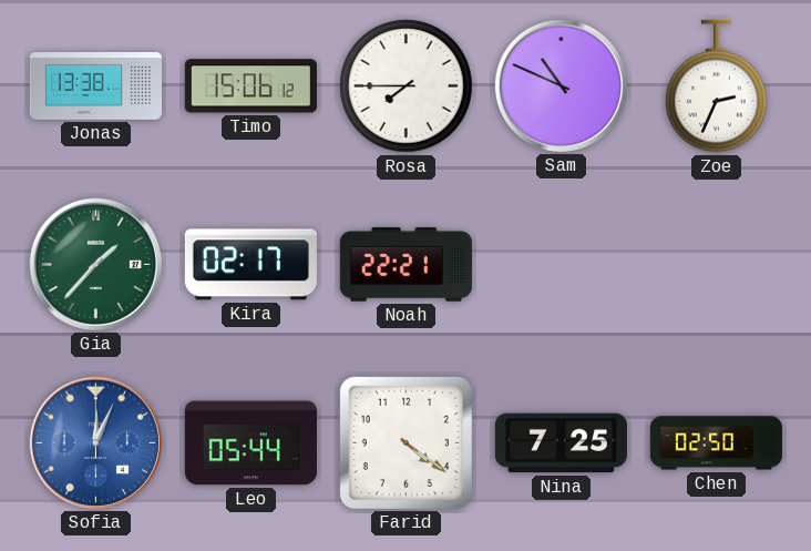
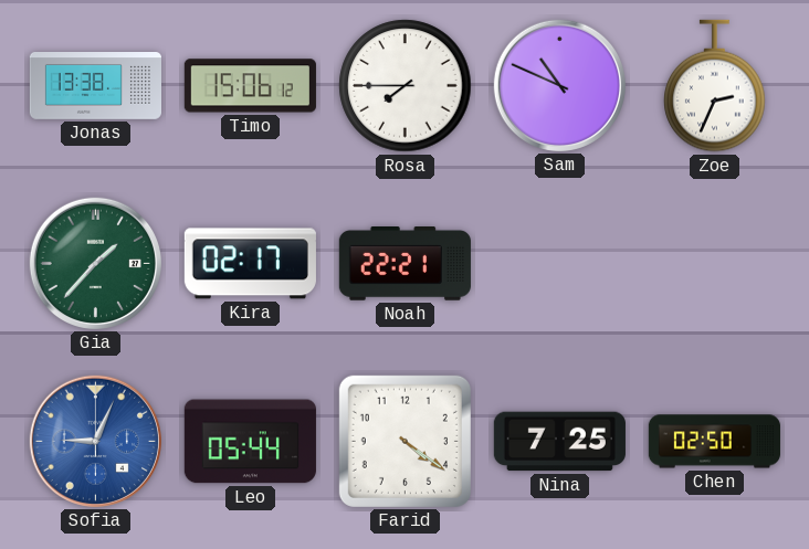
Sofia: 12:04 -> 9:04 (95, 441)
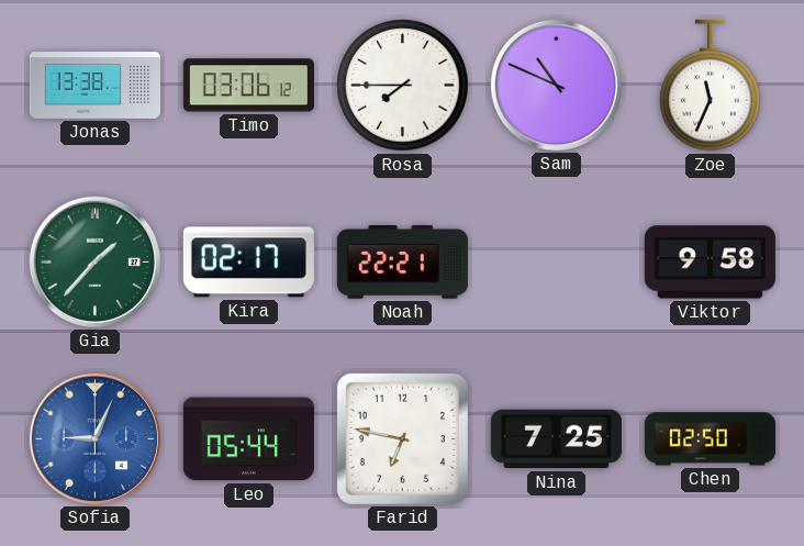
Timo: 15:06 -> 03:06 (248, 86)
Zoe: 2:34 -> 11:34 (711, 86)
Viktor: none -> 9:58 (710, 263)
Farid: 4:21 -> 6:47 (402, 438)
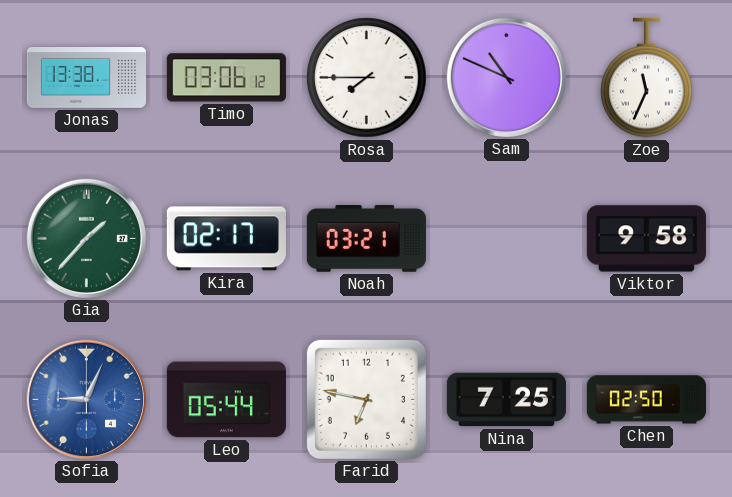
Noah: 22:21 -> 03:21 (366, 239)
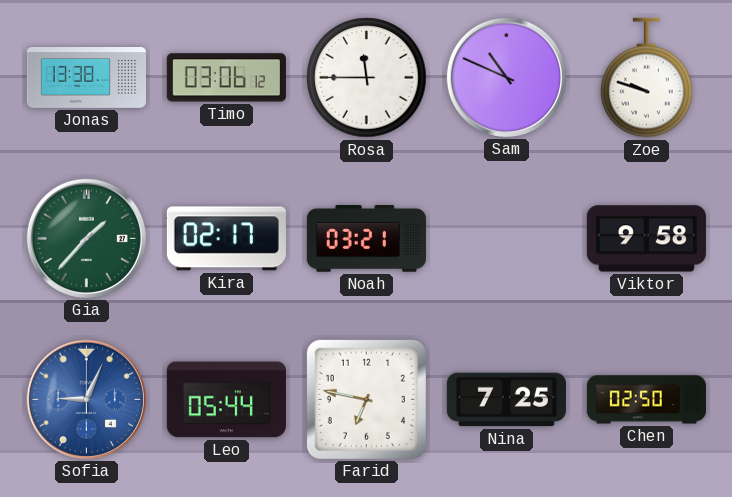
Rosa: 7:45 -> 11:45 (367, 78)
Zoe: 11:34 -> 9:48 (647, 78)
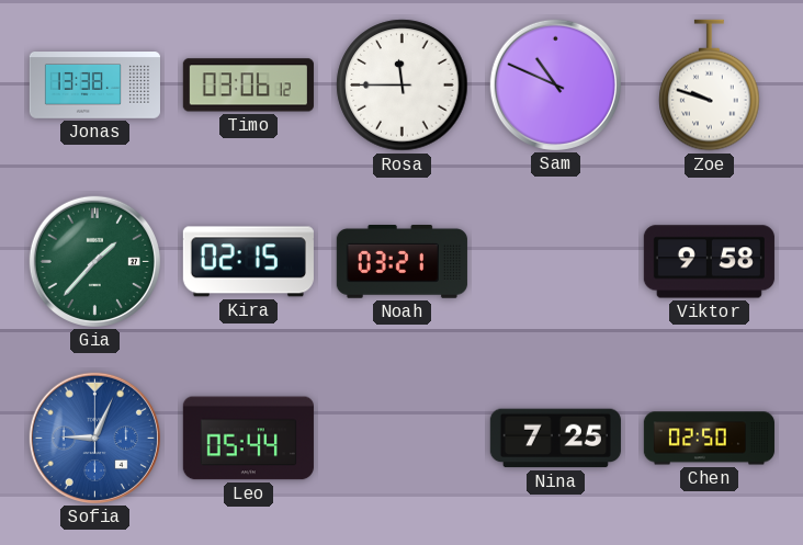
Kira: 02:17 -> 02:15 (248, 262)
Farid: 6:47 -> none (366, 399)
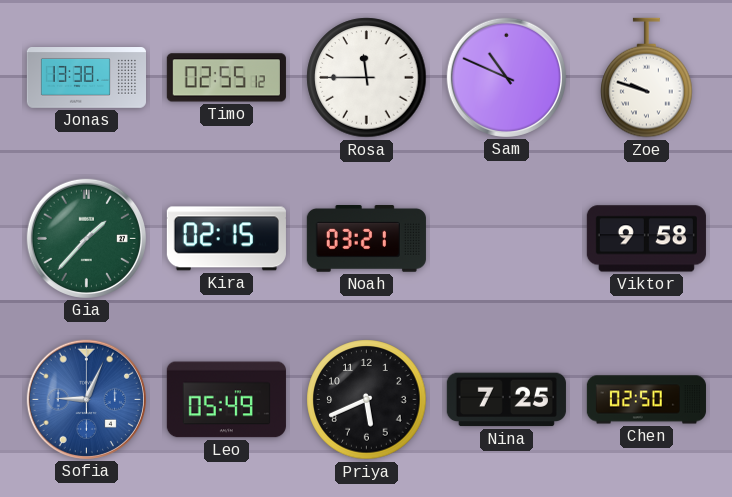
Timo: 03:06 -> 02:55 (226, 78)
Leo: 05:44 -> 05:49 (226, 400)
Priya: none -> 5:41 (367, 400)
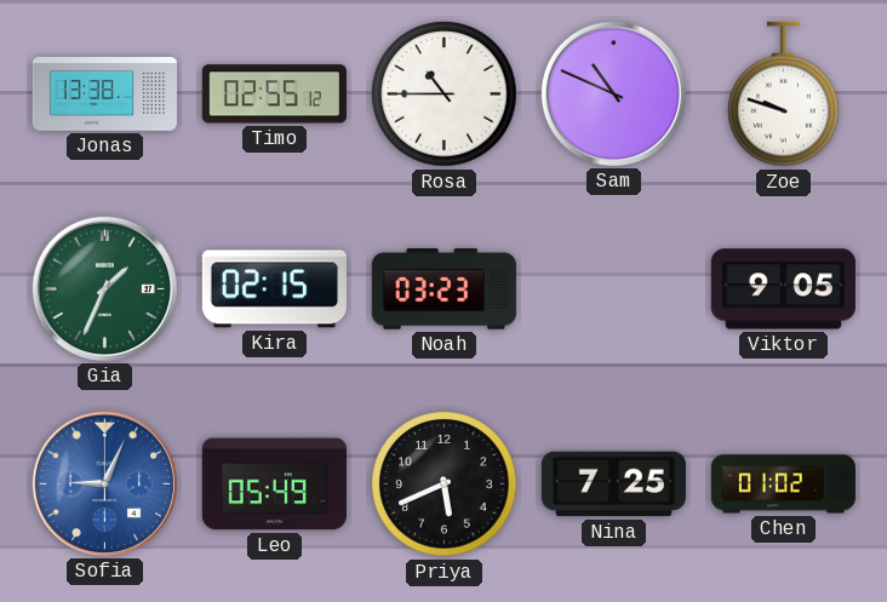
Rosa: 11:45 -> 10:45 (445, 94)
Gia: 1:37 -> 1:34 (104, 288)
Noah: 03:21 -> 03:23 (443, 289)
Viktor: 9:58 -> 9:05 (783, 289)
Chen: 02:50 -> 01:02 (783, 485)
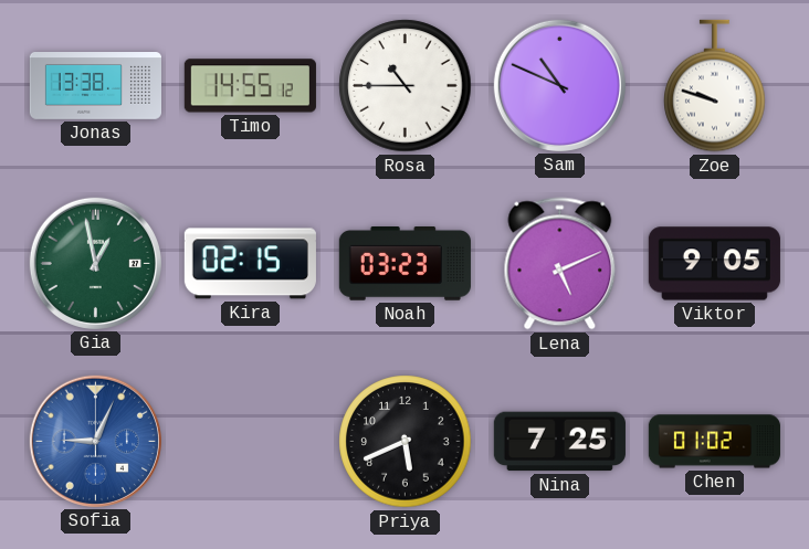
Timo: 02:55 -> 14:55 (250, 86)
Gia: 1:34 -> 12:58 (95, 263)
Lena: none -> 5:11 (560, 264)
Leo: 05:49 -> none (274, 485)
